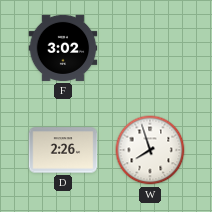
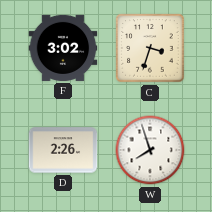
C: none -> 3:33 (150, 48)
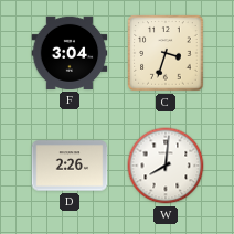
F: 3:02 -> 3:04 (70, 53)
W: 7:57 -> 8:01 (166, 166)
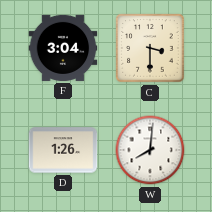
C: 3:33 -> 3:30 (150, 48)
D: 2:26 -> 1:26 (63, 150)
